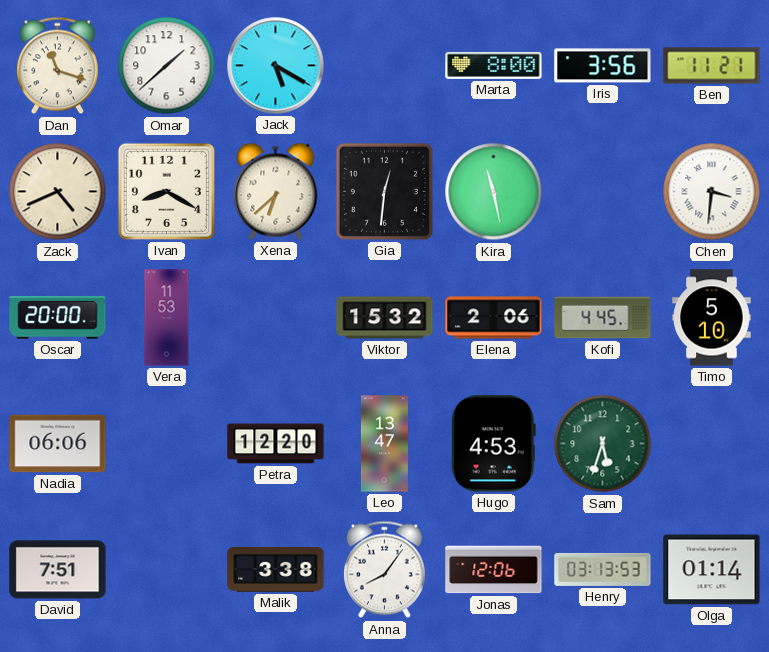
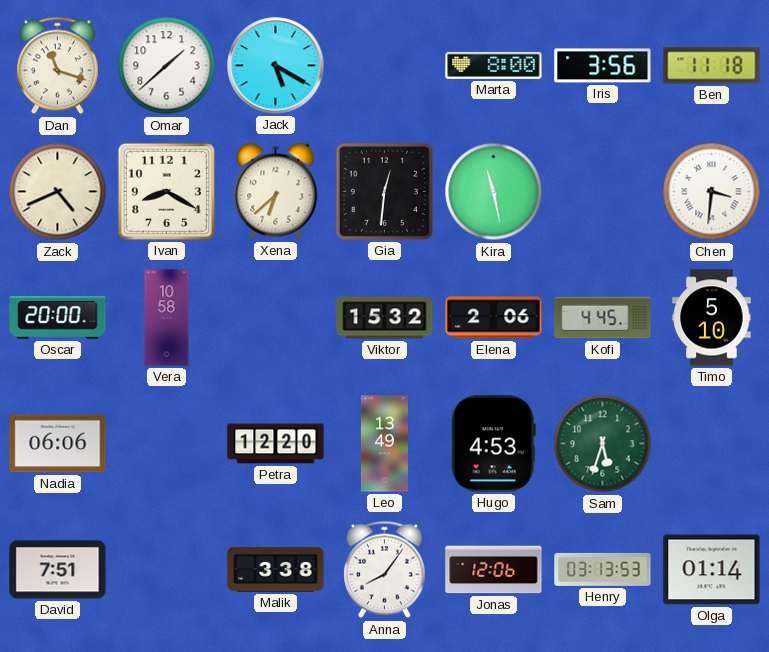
Ben: 11:21 -> 11:18 (712, 66)
Vera: 11:53 -> 10:58 (167, 318)
Leo: 13:47 -> 13:49 (384, 444)
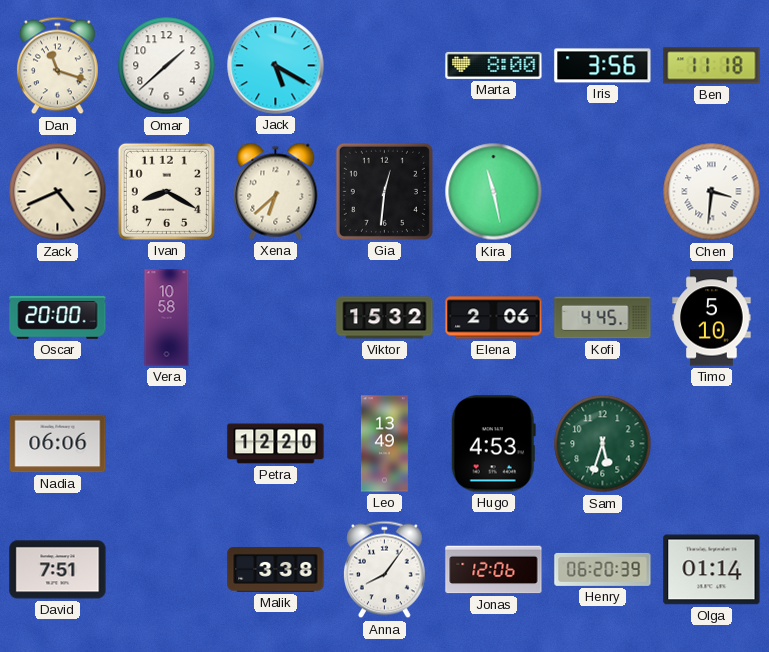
Henry: 03:13 -> 06:20 (603, 569)
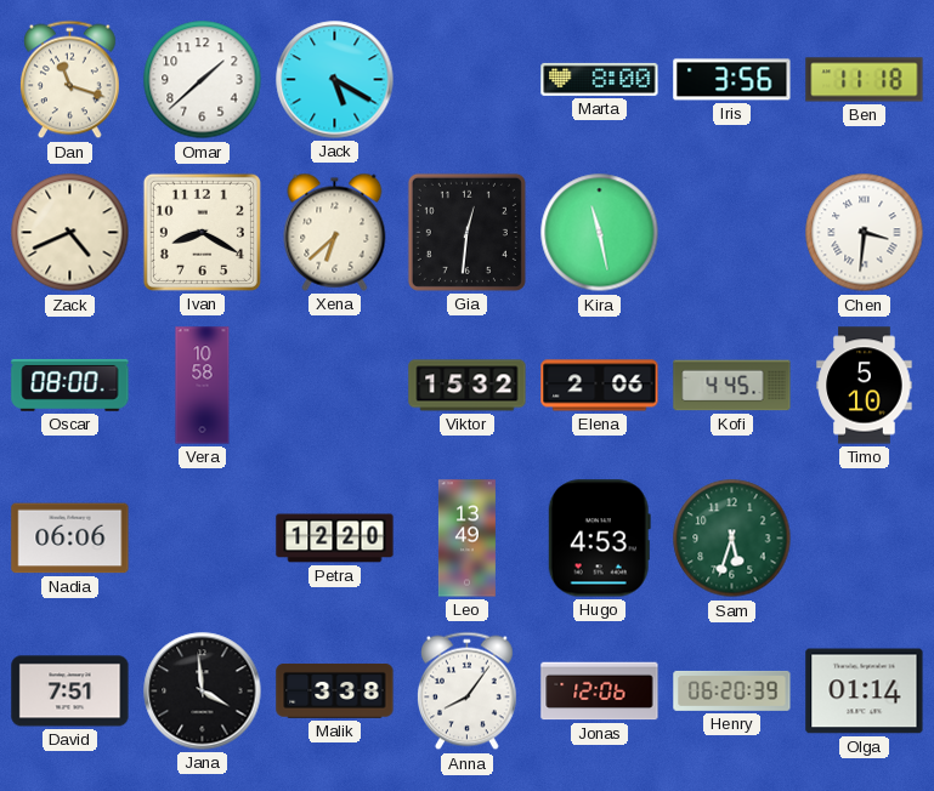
Oscar: 20:00 -> 08:00 (70, 385)
Jana: none -> 3:59 (203, 692)
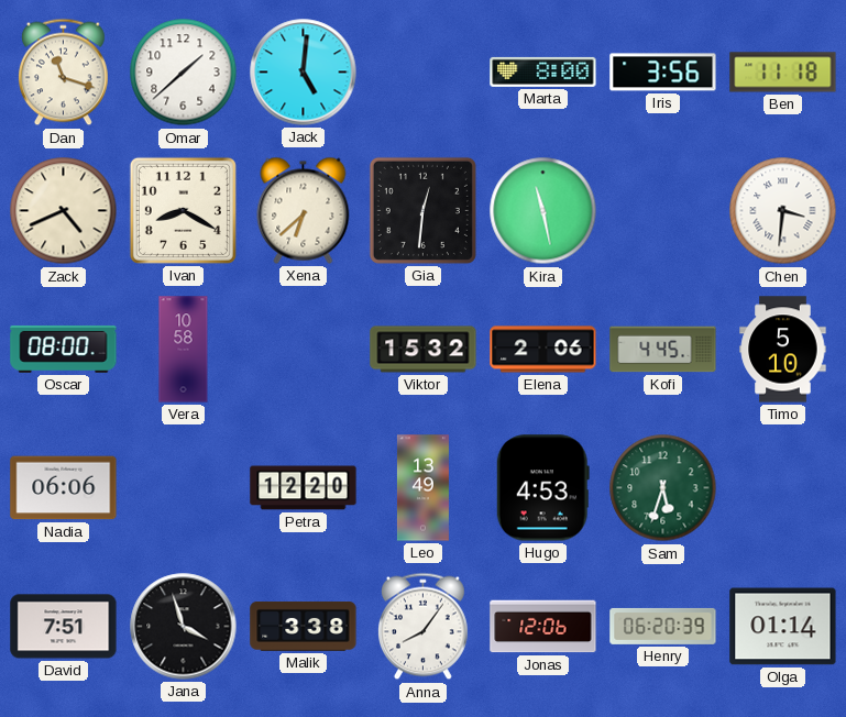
Jack: 5:20 -> 5:01 (304, 73)
Jana: 3:59 -> 3:57 (184, 627)
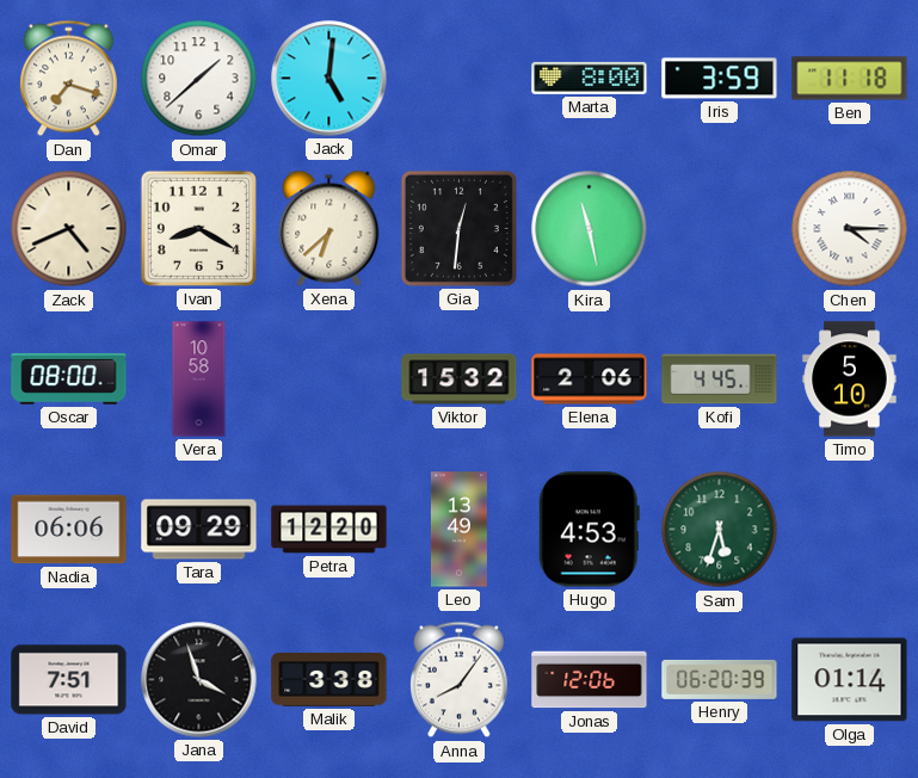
Dan: 11:18 -> 7:18 (69, 79)
Iris: 3:56 -> 3:59 (720, 79)
Chen: 3:31 -> 4:15 (850, 229)
Tara: none -> 09:29 (199, 530)
